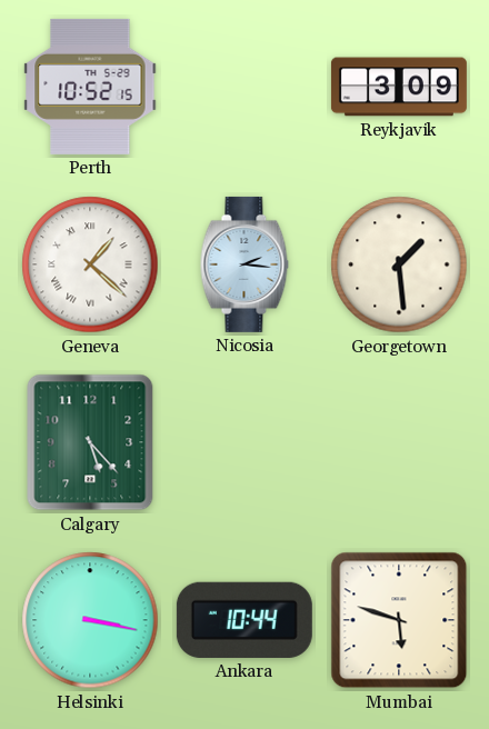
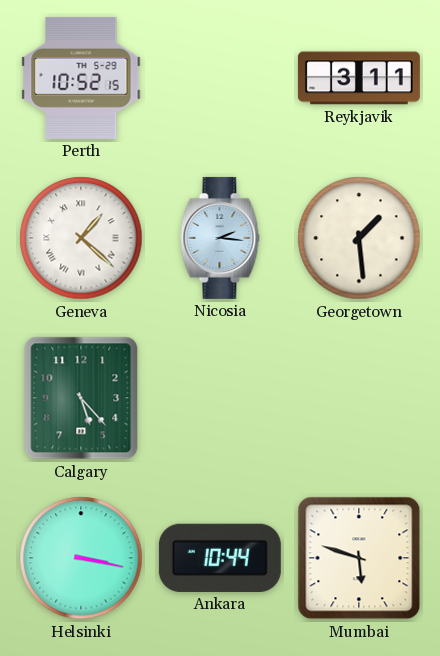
Reykjavik: 3:09 -> 3:11 (359, 78)
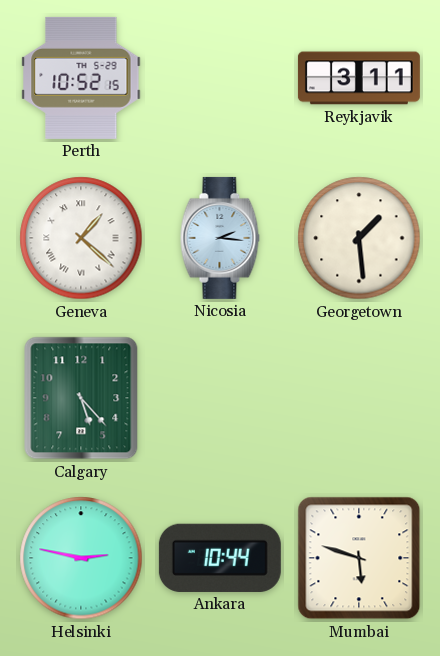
Helsinki: 3:17 -> 2:47 (81, 558)
